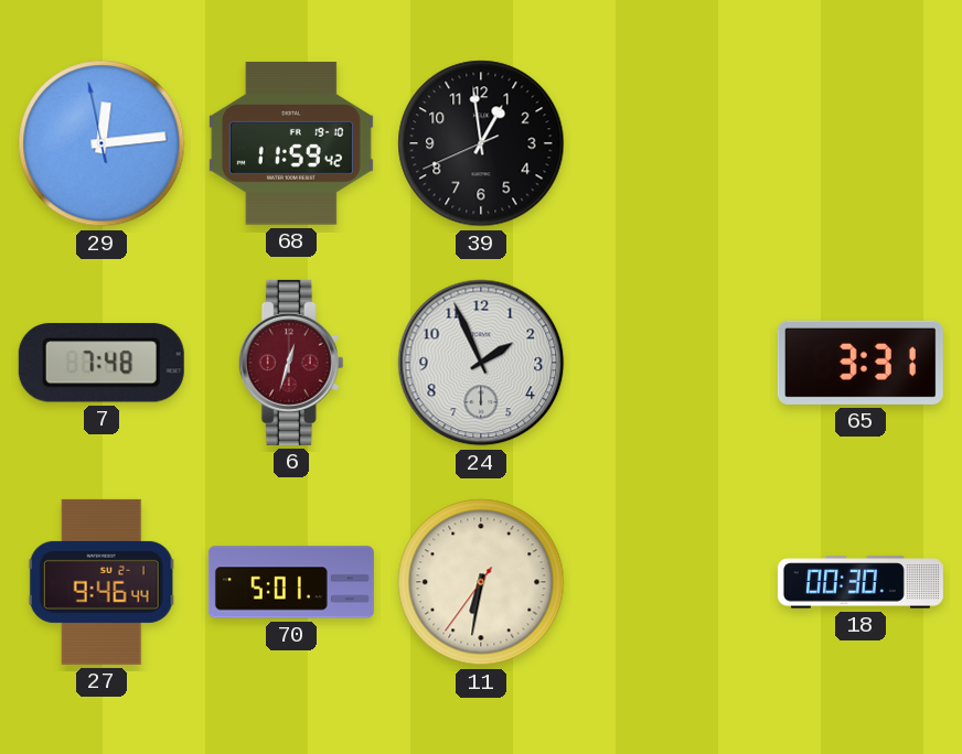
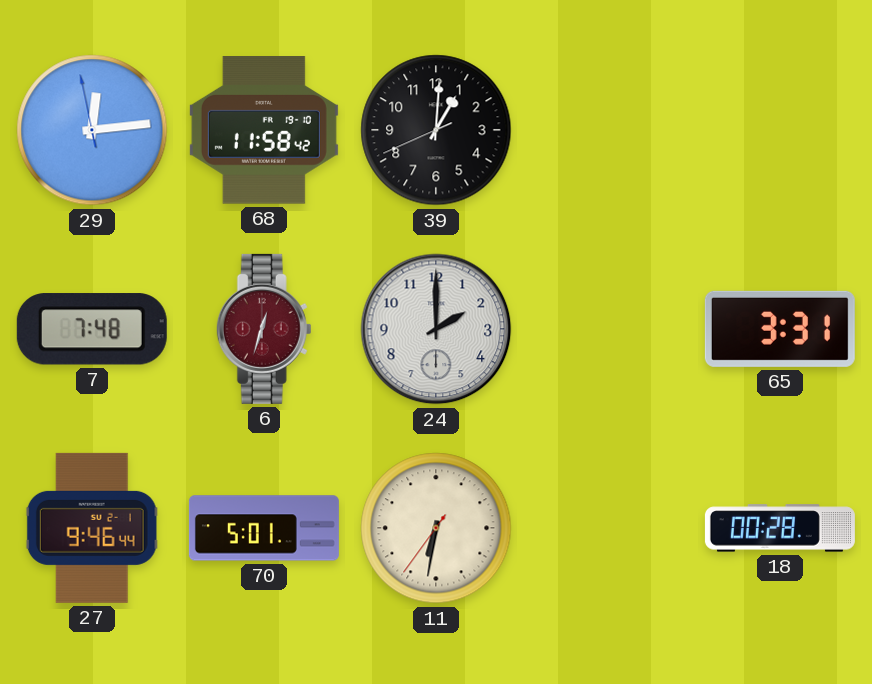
68: 11:59 -> 11:58 (264, 130)
39: 12:58 -> 1:00 (436, 130)
24: 1:56 -> 2:00 (436, 329)
18: 00:30 -> 00:28 (780, 528)
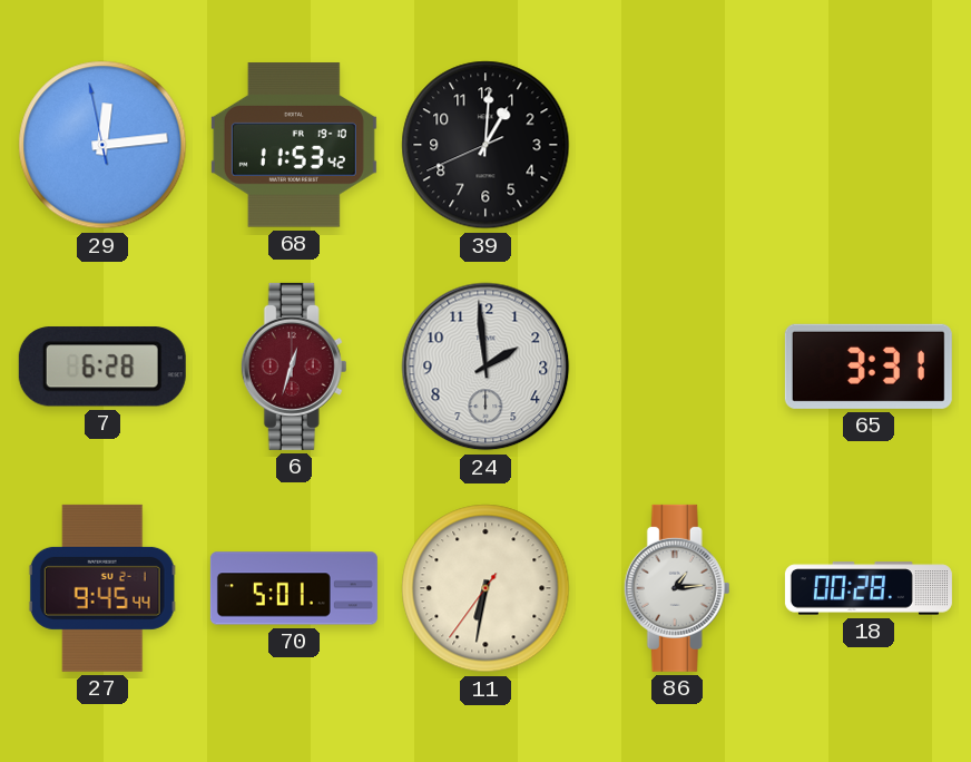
68: 11:58 -> 11:53 (294, 145)
7: 7:48 -> 6:28 (102, 367)
24: 2:00 -> 1:59 (485, 367)
27: 9:46 -> 9:45 (102, 588)
86: none -> 1:14 (677, 588)
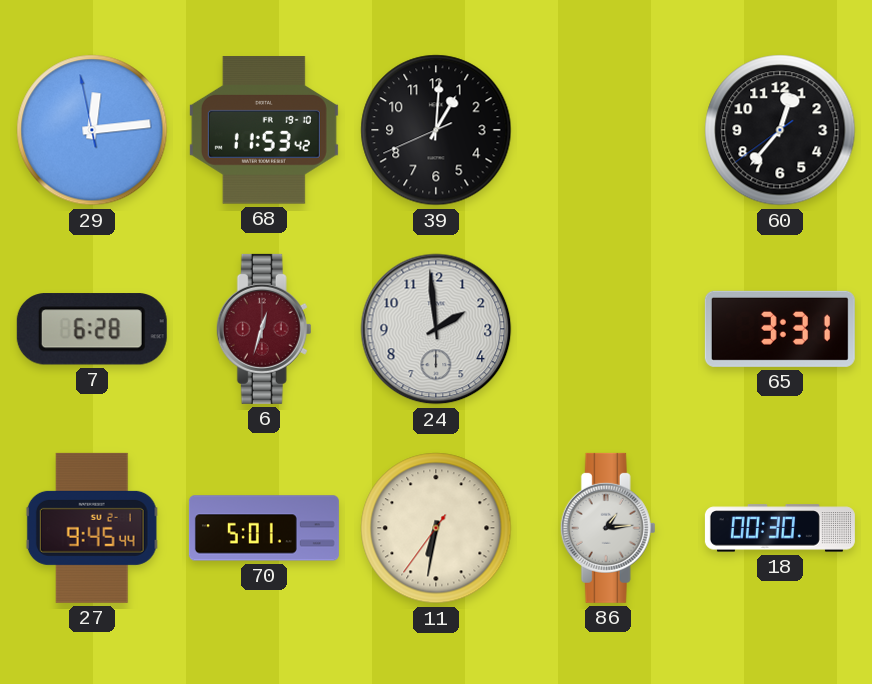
60: none -> 12:36 (780, 130)
18: 00:28 -> 00:30 (780, 528)
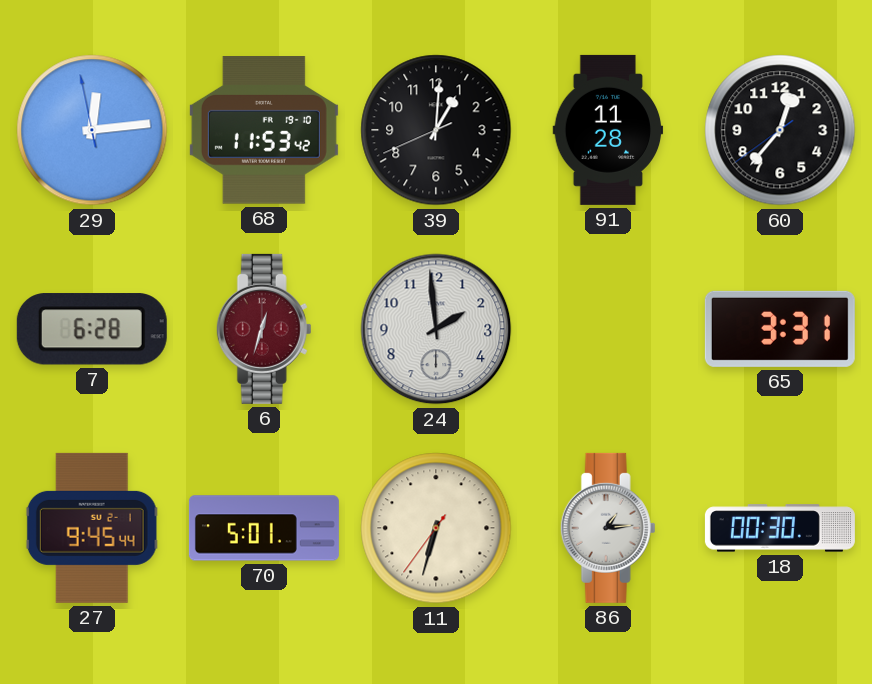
91: none -> 11:28 (608, 130)
11: 6:31 -> 6:32 (436, 528)
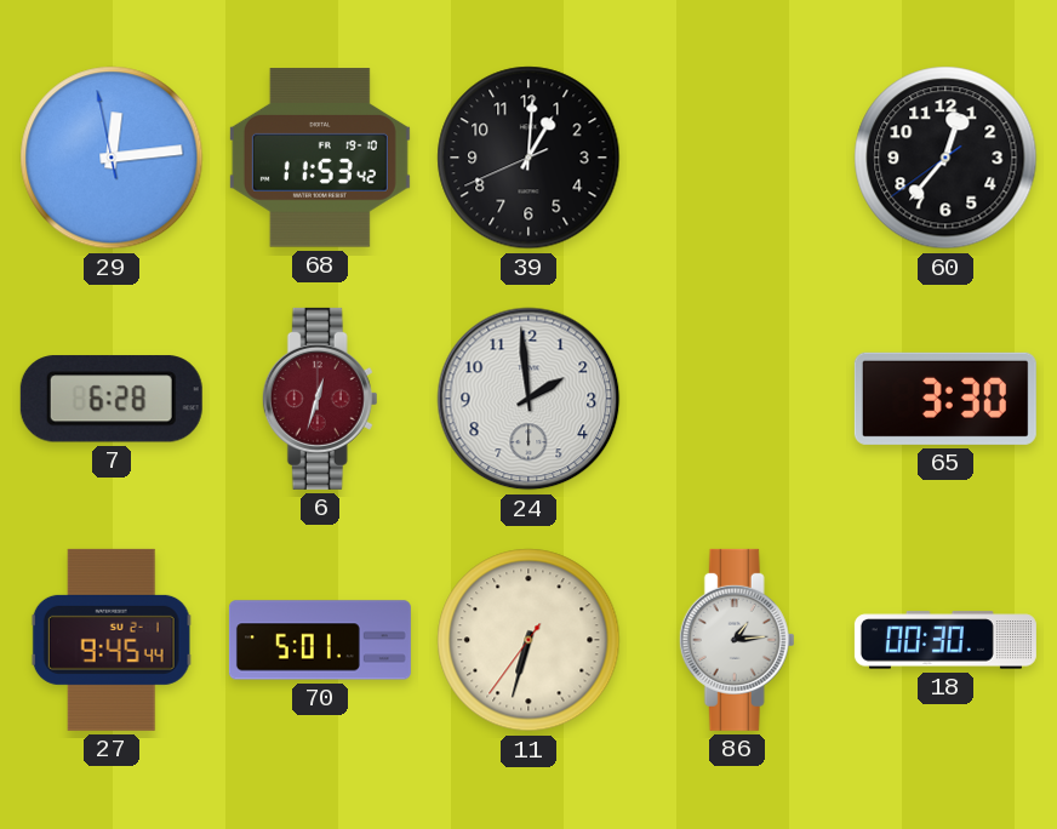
91: 11:28 -> none (608, 130)
65: 3:31 -> 3:30 (945, 399)
